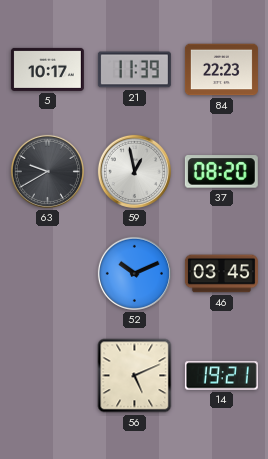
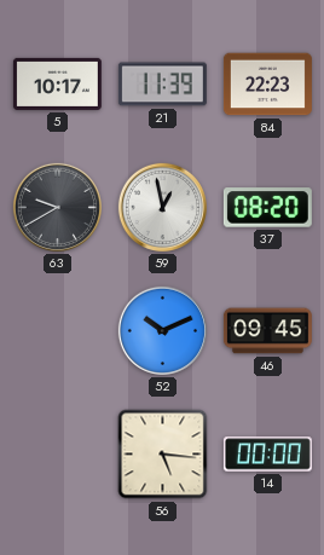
46: 03:45 -> 09:45 (267, 331)
56: 5:11 -> 5:16 (163, 455)
14: 19:21 -> 00:00 (267, 455)
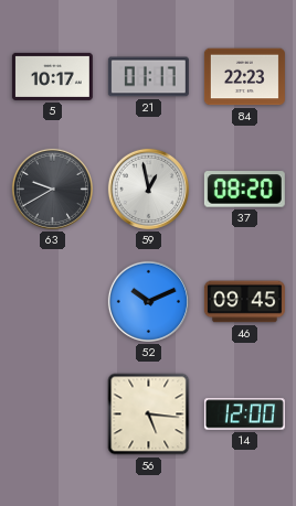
21: 11:39 -> 01:17 (148, 77)
14: 00:00 -> 12:00 (244, 415)
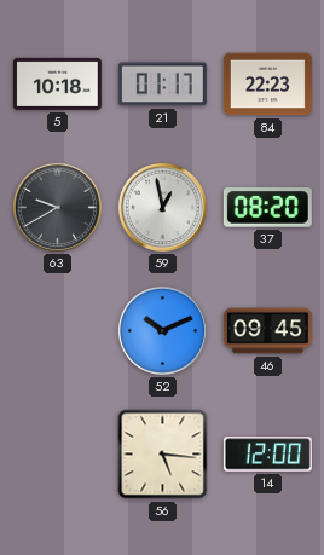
5: 10:17 -> 10:18 (57, 83)
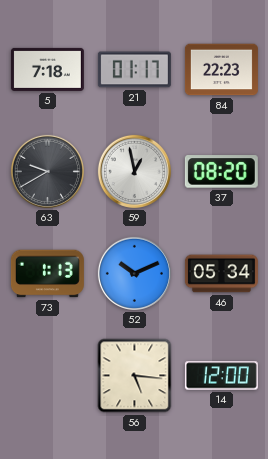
5: 10:18 -> 7:18 (47, 69)
73: none -> 1:13 (47, 274)
46: 09:45 -> 05:34 (221, 274)
